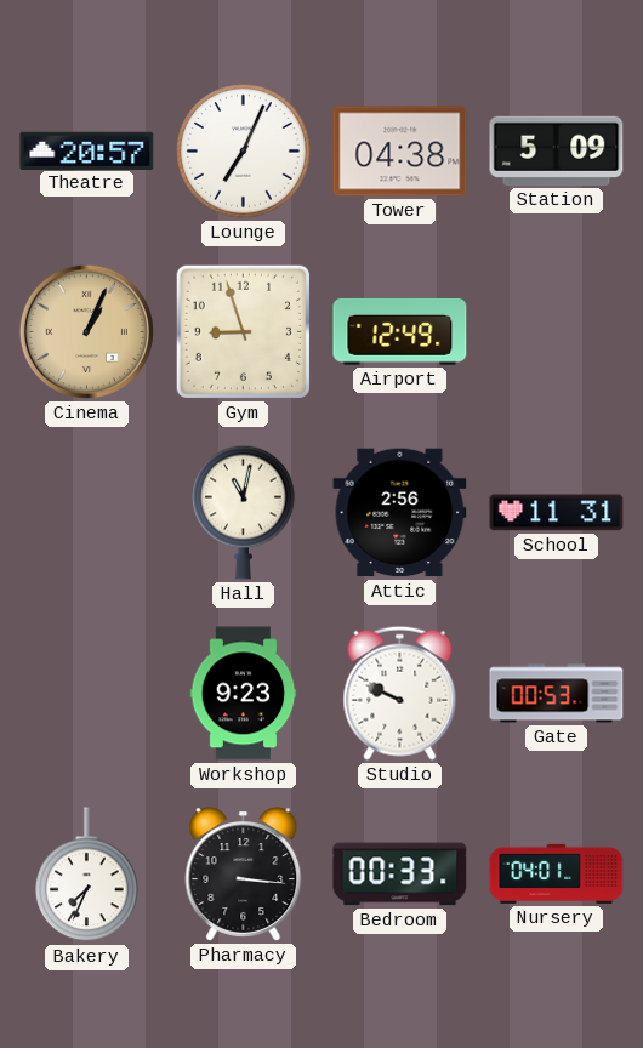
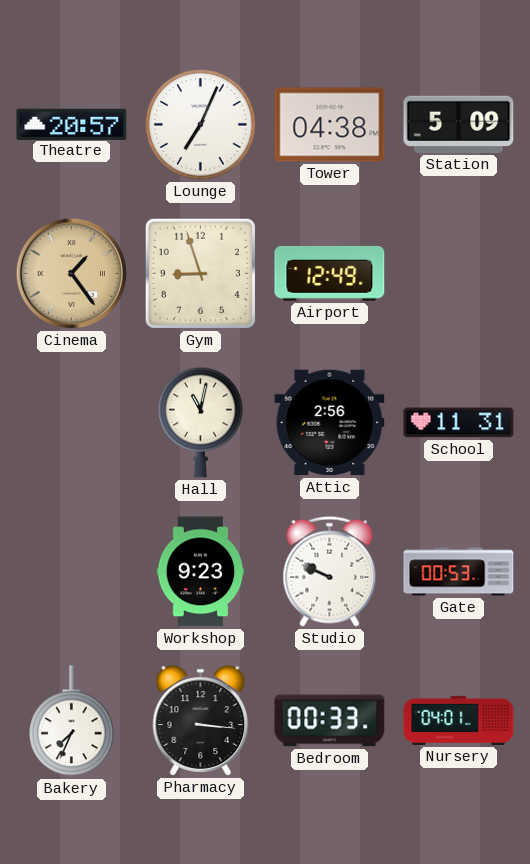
Cinema: 1:04 -> 1:24 (71, 273)
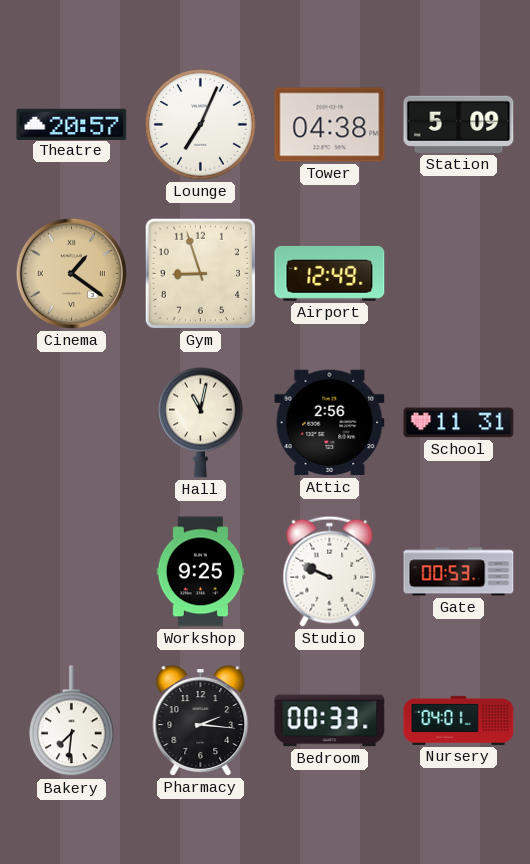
Cinema: 1:24 -> 1:21 (71, 273)
Workshop: 9:23 -> 9:25 (201, 572)
Bakery: 7:34 -> 7:31 (72, 721)
Pharmacy: 3:16 -> 2:16 (201, 721)
